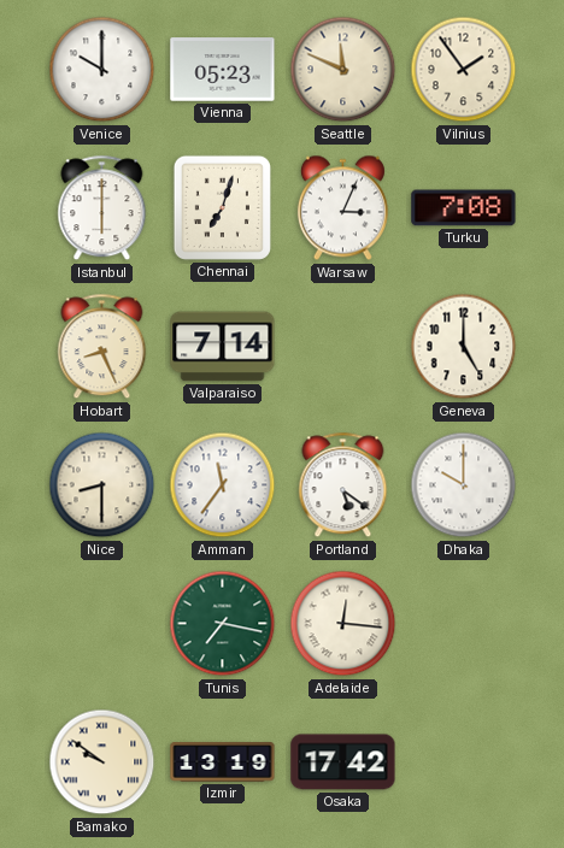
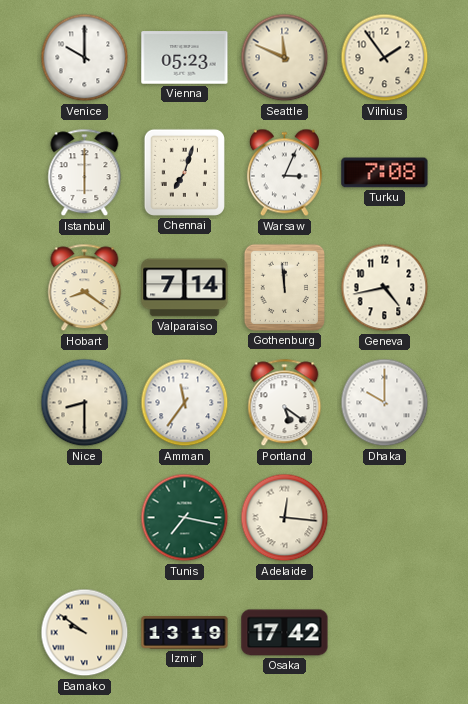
Hobart: 8:26 -> 8:21 (85, 288)
Gothenburg: none -> 11:59 (284, 287)
Geneva: 5:00 -> 4:43 (385, 288)
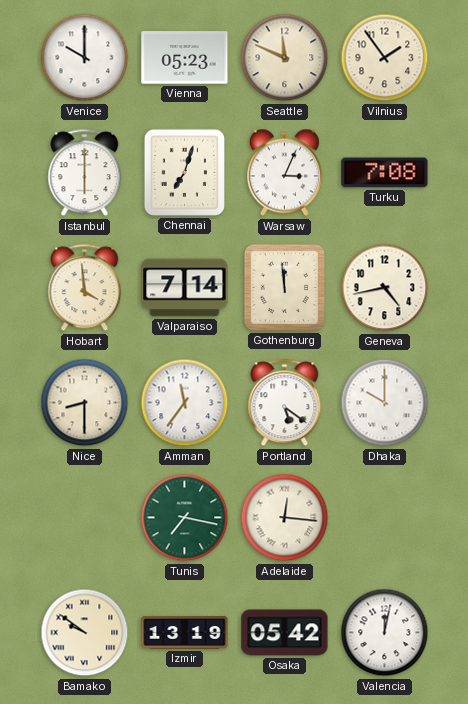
Hobart: 8:21 -> 3:59 (85, 288)
Osaka: 17:42 -> 05:42 (285, 633)
Valencia: none -> 12:02 (385, 633)
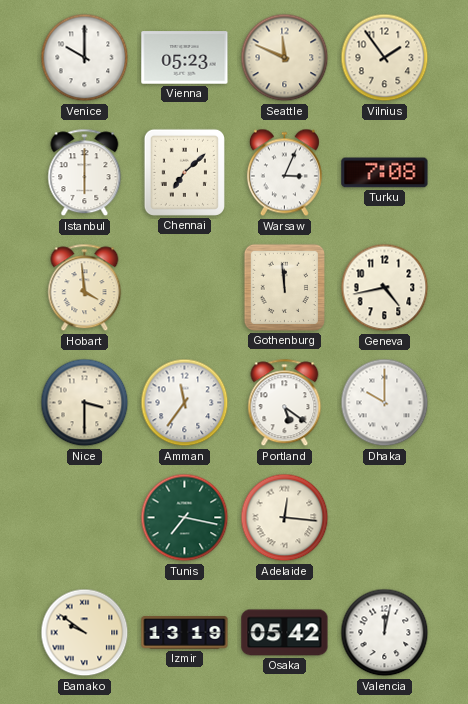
Chennai: 7:03 -> 7:08 (184, 172)
Valparaiso: 7:14 -> none (185, 288)
Nice: 8:30 -> 3:30 (85, 403)
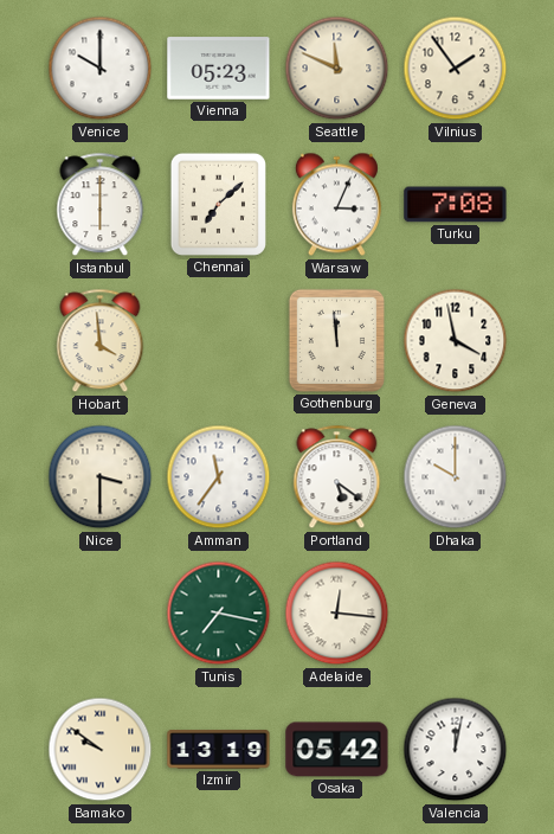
Geneva: 4:43 -> 3:58 (456, 341)
